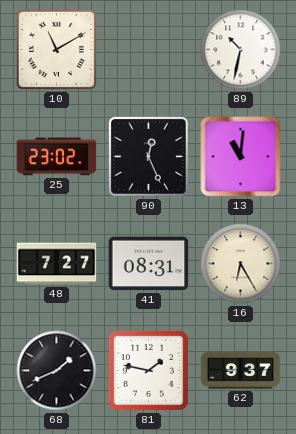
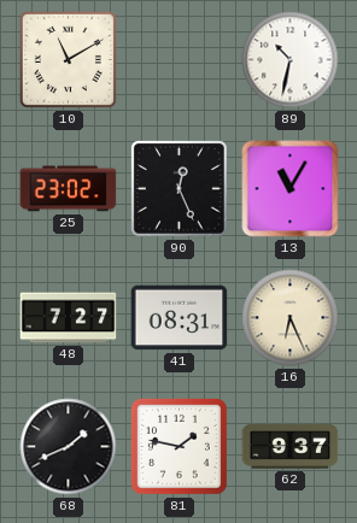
13: 11:01 -> 11:05 (291, 189)
16: 6:25 -> 6:26 (291, 318)
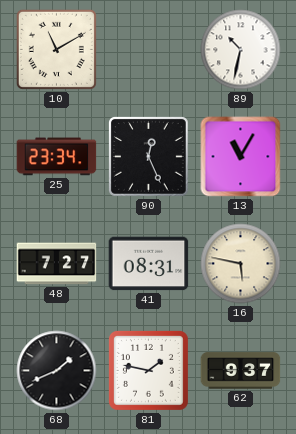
25: 23:02 -> 23:34 (57, 157)
16: 6:26 -> 5:47 (241, 264)
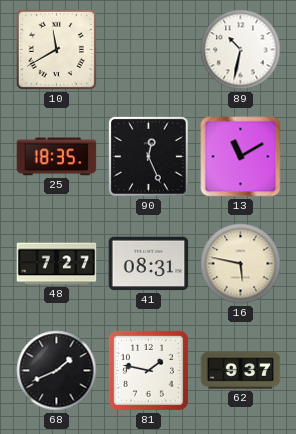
10: 11:10 -> 11:40 (56, 49)
25: 23:34 -> 18:35 (57, 157)
13: 11:05 -> 11:10 (241, 157)
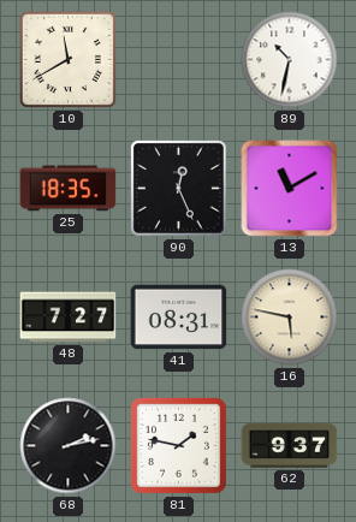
68: 1:41 -> 2:13 (69, 446)
